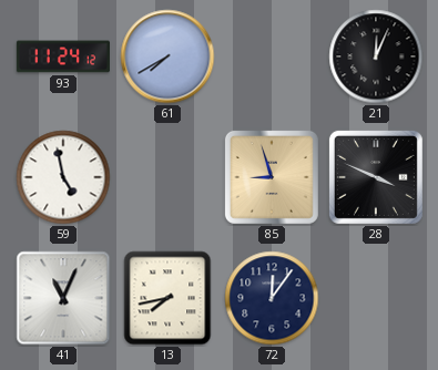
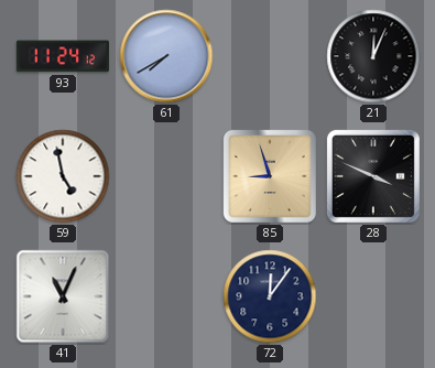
13: 7:43 -> none (167, 298)
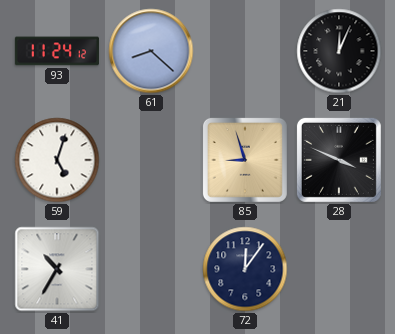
61: 7:40 -> 8:22 (151, 51)
59: 4:58 -> 5:03 (57, 160)
41: 11:04 -> 10:35 (57, 269)
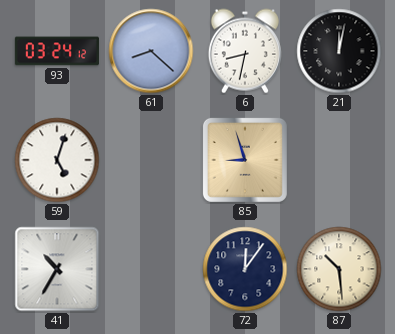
93: 11:24 -> 03:24 (57, 51)
6: none -> 8:32 (245, 51)
21: 12:04 -> 12:02 (339, 51)
28: 3:49 -> none (339, 160)
87: none -> 10:29 (339, 269)
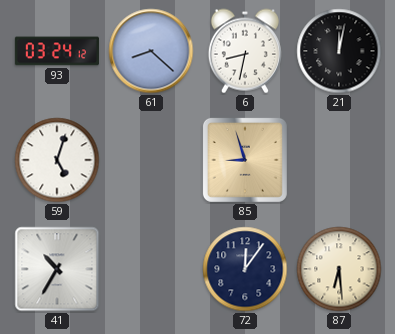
87: 10:29 -> 6:29 (339, 269)
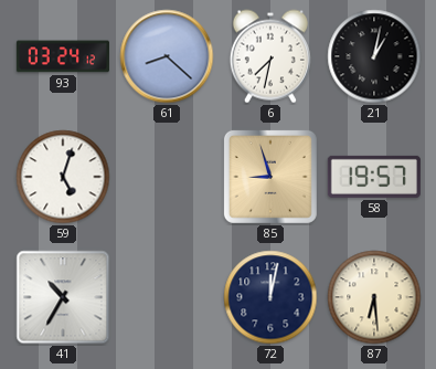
6: 8:32 -> 7:32 (270, 56)
21: 12:02 -> 1:02 (374, 56)
58: none -> 19:57 (374, 177)
72: 12:06 -> 12:02 (270, 297)
